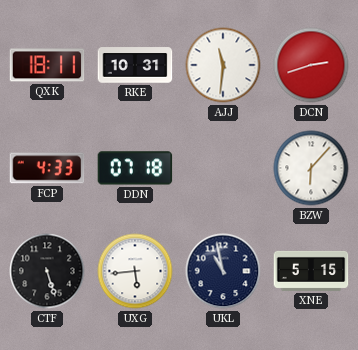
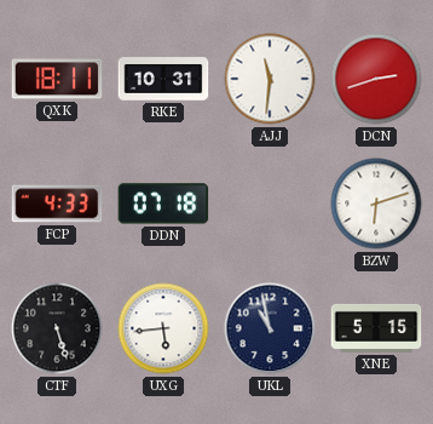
BZW: 6:07 -> 6:12 (376, 204)
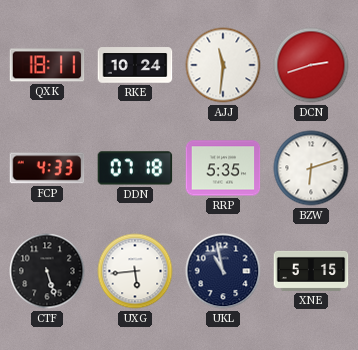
RKE: 10:31 -> 10:24 (135, 65)
RRP: none -> 5:35 (223, 168)
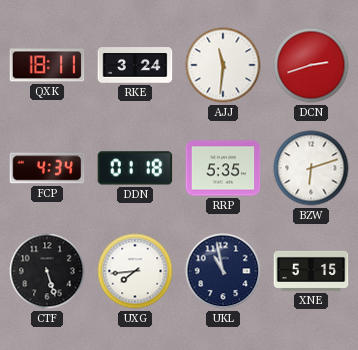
RKE: 10:24 -> 3:24 (135, 65)
FCP: 4:33 -> 4:34 (47, 168)
DDN: 07:18 -> 01:18 (135, 168)
UXG: 5:44 -> 7:44 (135, 271)
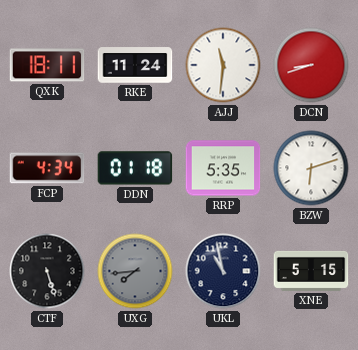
RKE: 3:24 -> 11:24 (135, 65)
DCN: 2:42 -> 8:42 (311, 65)
UXG dial: white -> grey (135, 271)
